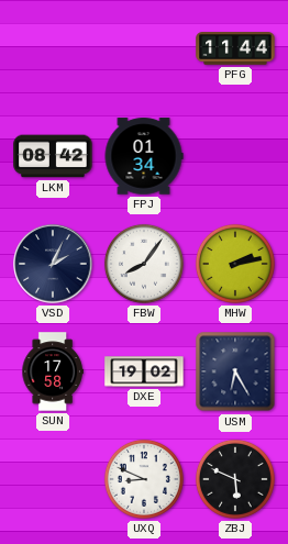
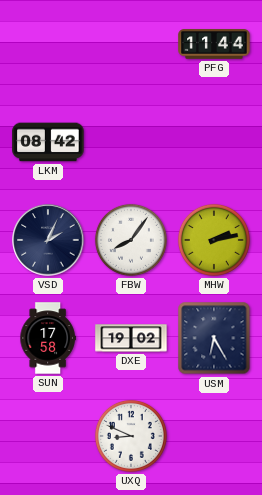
FPJ: 01:34 -> none (144, 156)
ZBJ: 5:49 -> none (235, 479)
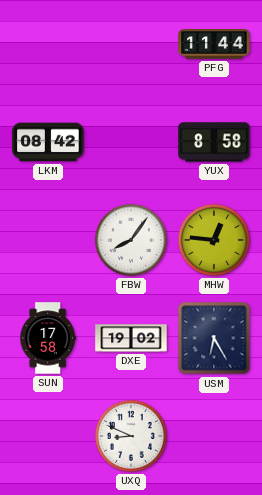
YUX: none -> 8:58 (214, 142)
VSD: 2:04 -> none (48, 240)
MHW: 2:13 -> 12:46 (214, 240)
